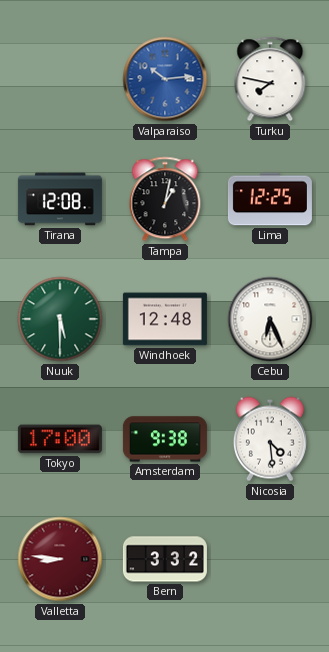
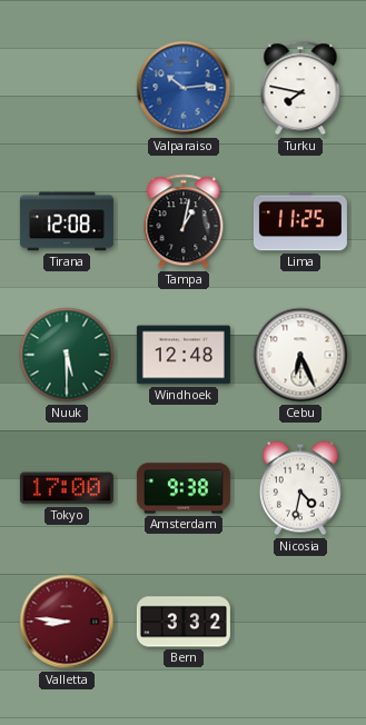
Lima: 12:25 -> 11:25 (300, 221)
Nicosia: 4:29 -> 4:32 (300, 488)
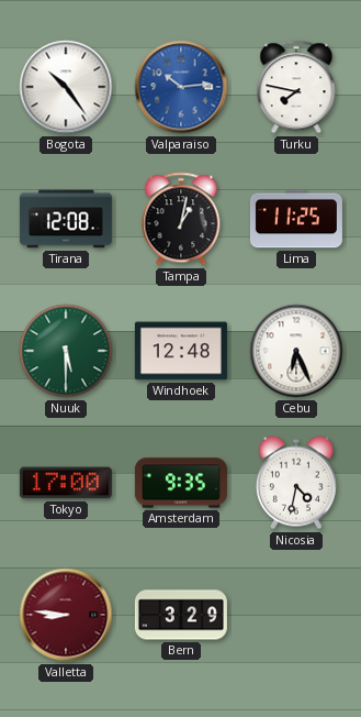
Bogota: none -> 10:24 (66, 87)
Amsterdam: 9:38 -> 9:35 (181, 483)
Bern: 3:32 -> 3:29 (181, 615)
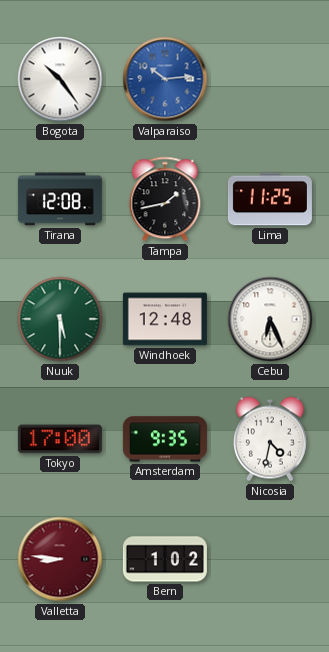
Turku: 7:47 -> none (296, 87)
Tampa: 1:02 -> 1:43 (165, 199)
Bern: 3:29 -> 1:02 (165, 559)
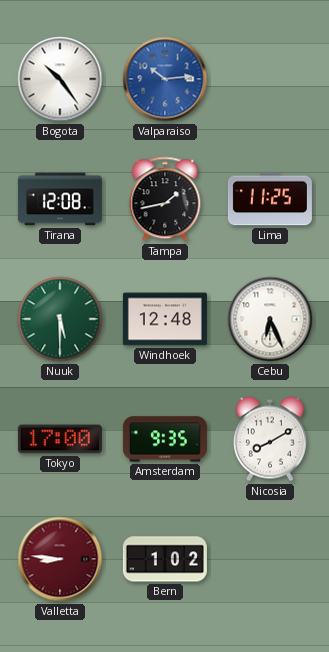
Nicosia: 4:32 -> 8:10 (270, 439)
